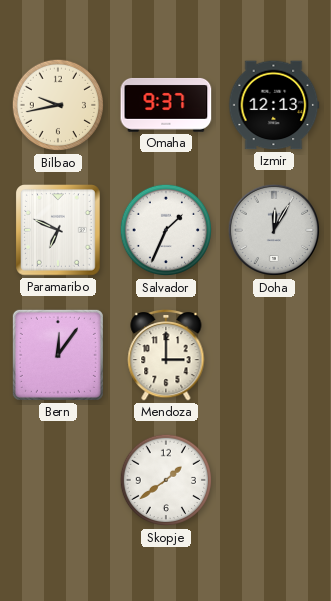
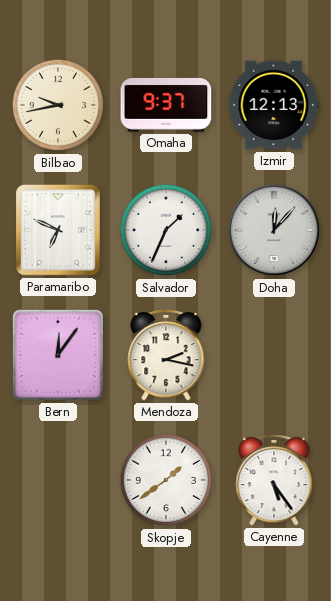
Doha: 12:05 -> 12:07 (274, 230)
Mendoza: 3:00 -> 2:17 (166, 356)
Cayenne: none -> 5:24 (274, 481)
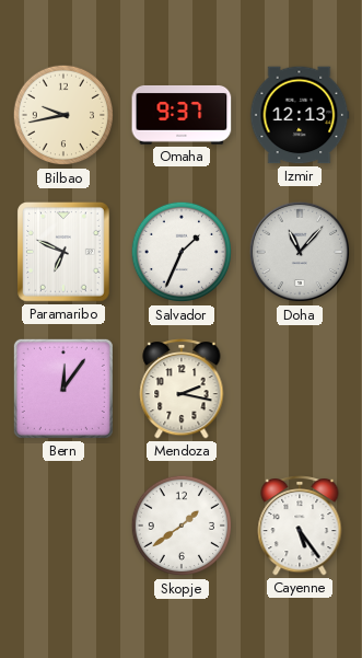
Doha: 12:07 -> 11:07 (300, 252)
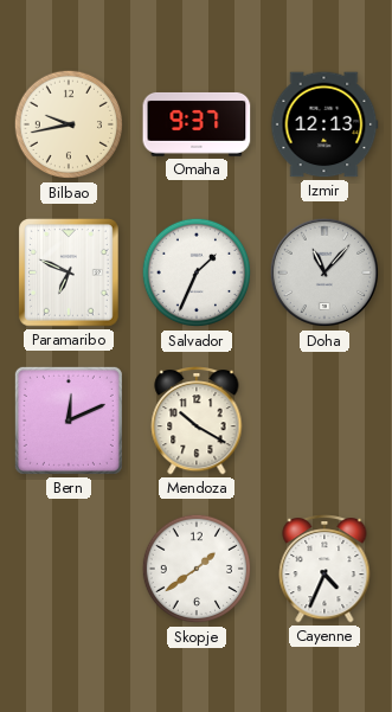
Bern: 12:06 -> 12:11 (69, 421)
Mendoza: 2:17 -> 10:20 (197, 422)
Cayenne: 5:24 -> 4:34 (324, 570)
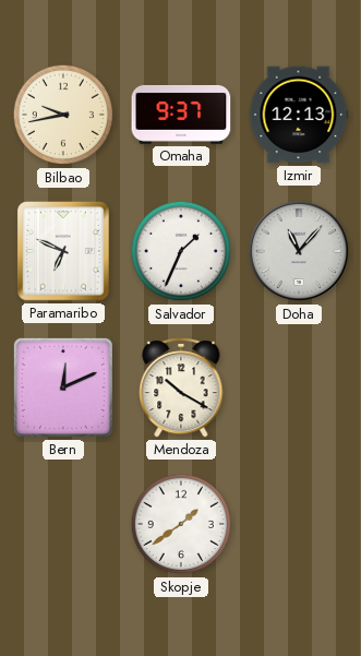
Cayenne: 4:34 -> none (324, 570)
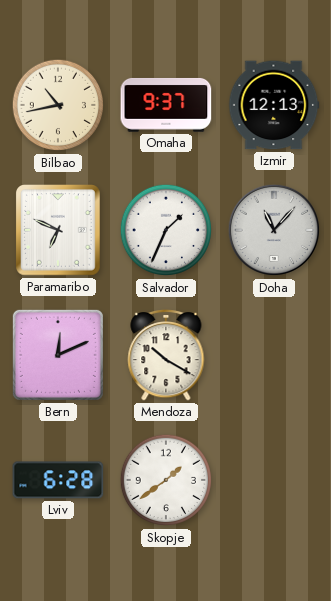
Bilbao: 9:43 -> 10:43 (58, 105)
Lviv: none -> 6:28 (58, 480)
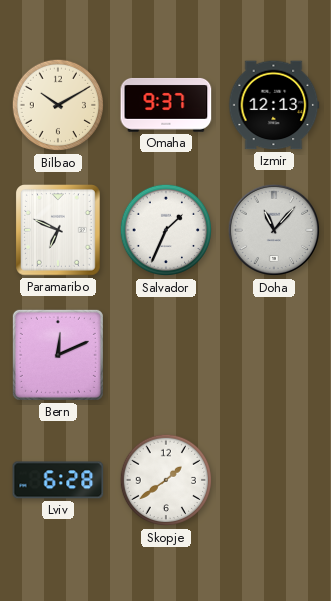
Bilbao: 10:43 -> 10:10 (58, 105)
Mendoza: 10:20 -> none (166, 356)
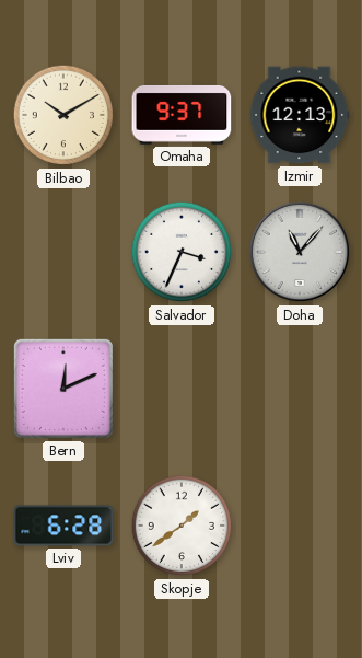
Paramaribo: 6:49 -> none (59, 230)
Salvador: 1:34 -> 3:34 (182, 252)
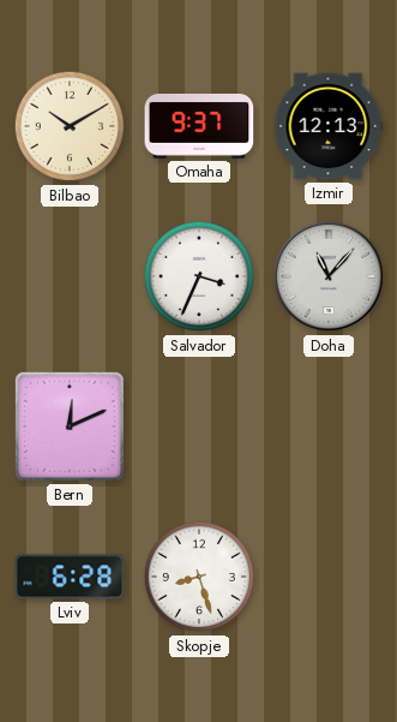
Skopje: 1:39 -> 8:27 (199, 577)
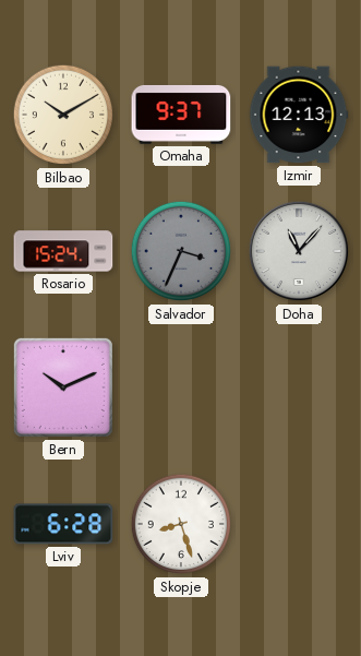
Rosario: none -> 15:24 (63, 251)
Salvador dial: white -> grey (181, 251)
Bern: 12:11 -> 10:11 (63, 387)
